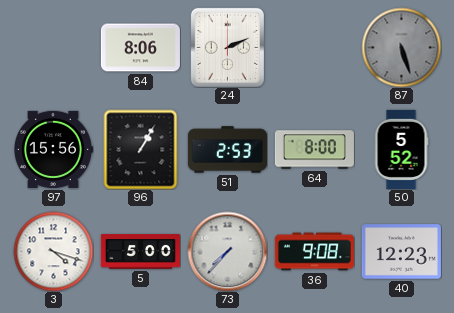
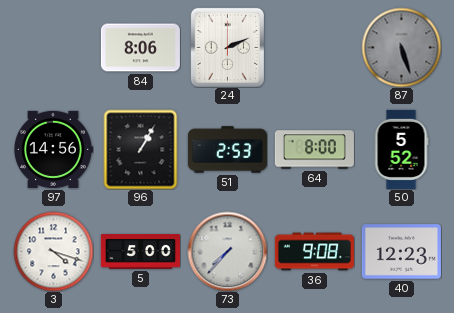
97: 15:56 -> 14:56 (54, 149)
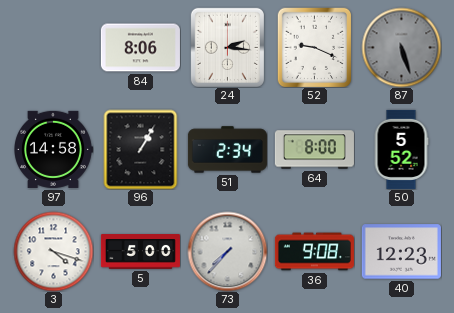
24: 2:11 -> 2:16 (227, 47)
52: none -> 9:19 (315, 47)
97: 14:56 -> 14:58 (54, 149)
51: 2:53 -> 2:34 (227, 150)
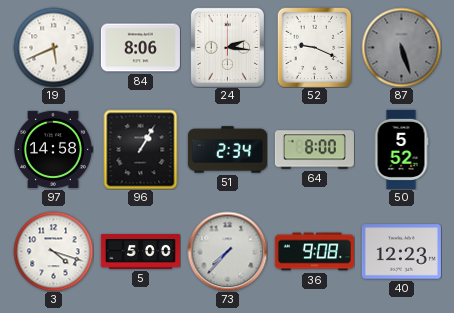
19: none -> 5:41 (53, 47)
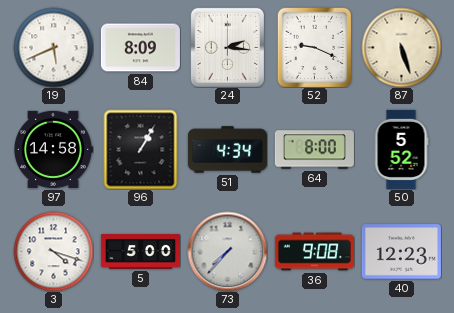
84: 8:06 -> 8:09 (140, 48)
87 dial: grey -> cream (401, 47)
51: 2:34 -> 4:34 (227, 150)
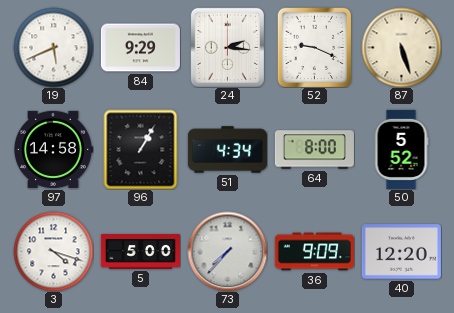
84: 8:09 -> 9:29 (140, 48)
36: 9:08 -> 9:09 (314, 252)
40: 12:23 -> 12:20 (401, 252)
